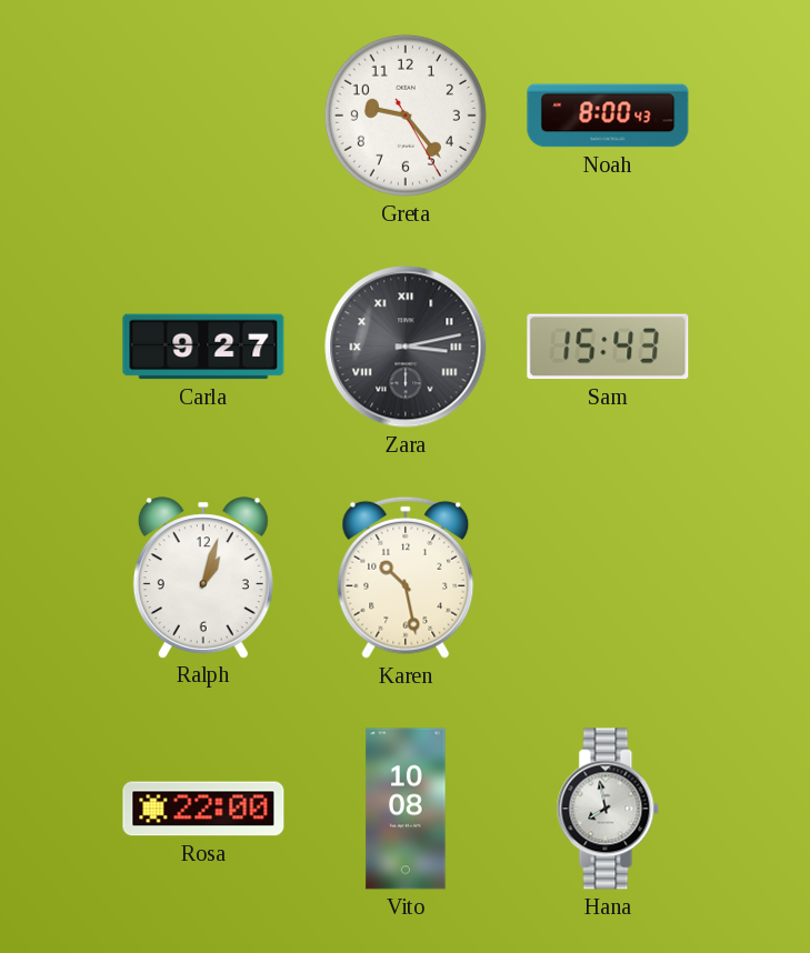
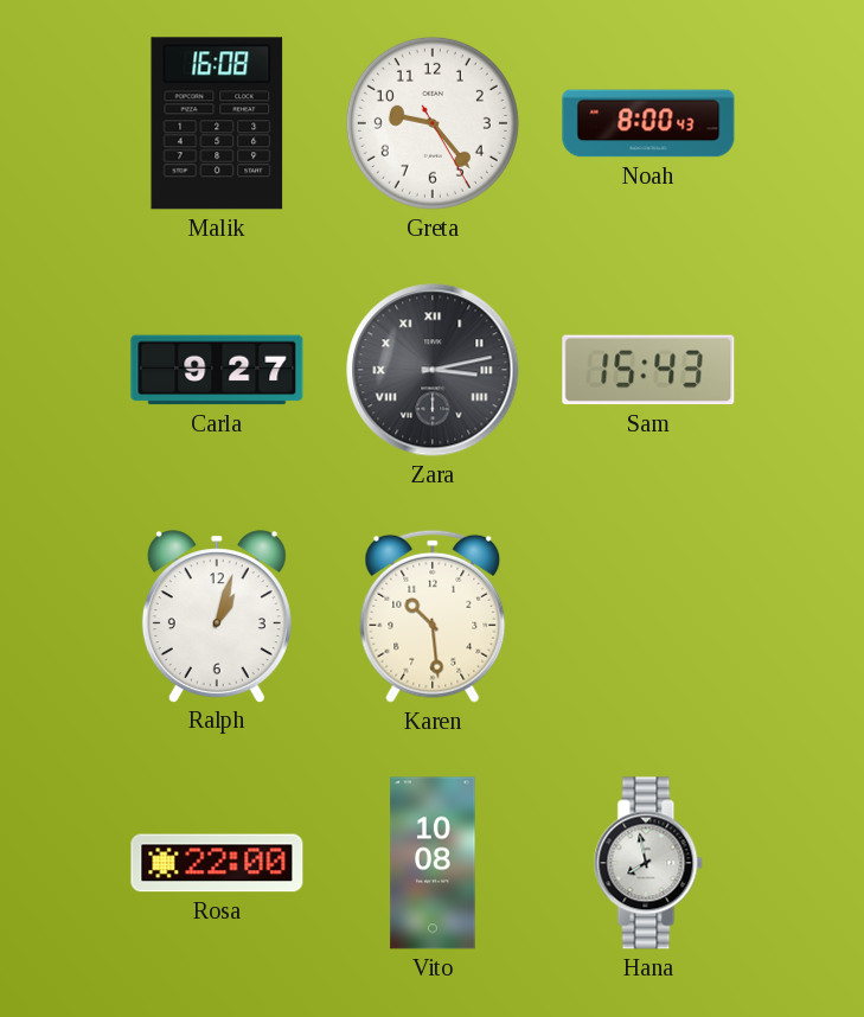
Malik: none -> 16:08 (217, 123)
Karen: 10:28 -> 10:29 (433, 616)
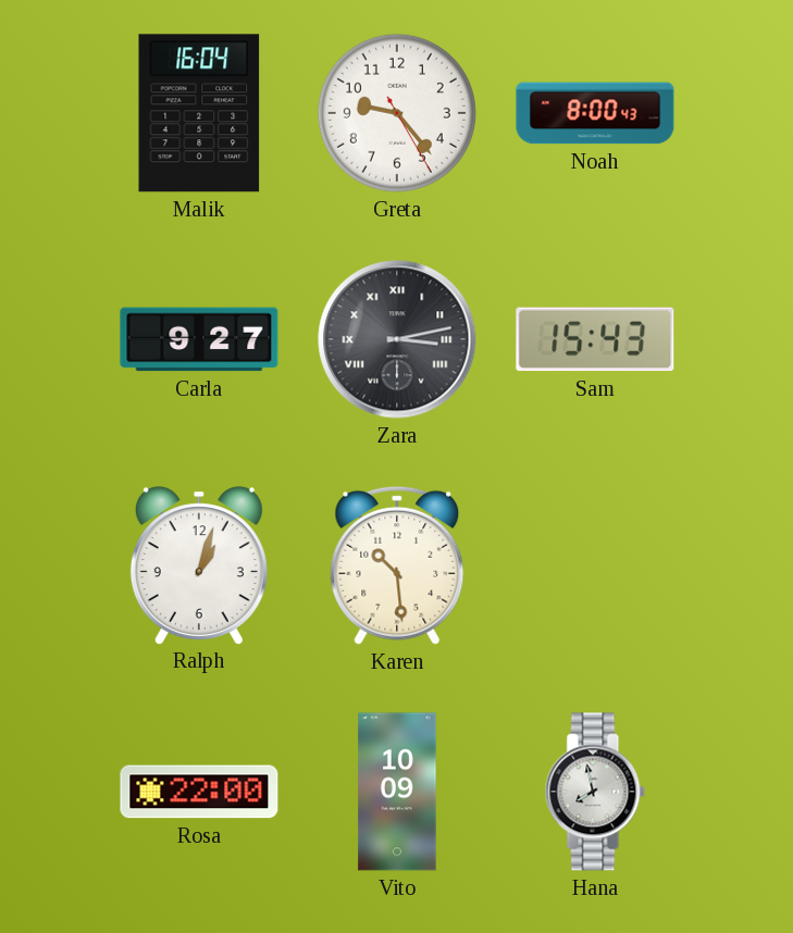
Malik: 16:08 -> 16:04 (199, 113)
Vito: 10:08 -> 10:09 (397, 792)
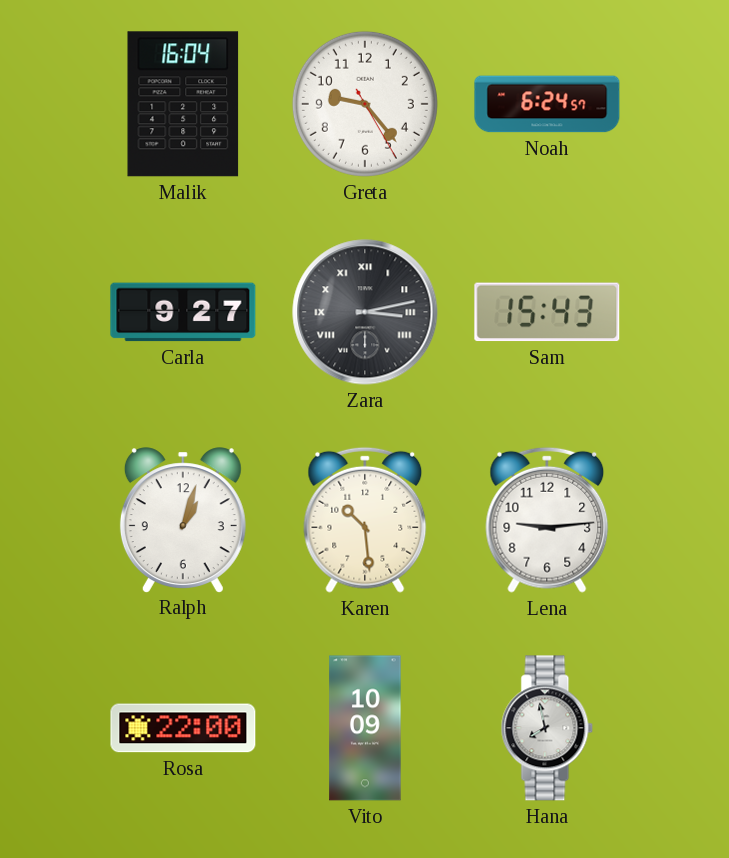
Noah: 8:00 -> 6:24 (547, 104)
Lena: none -> 9:14 (547, 520)
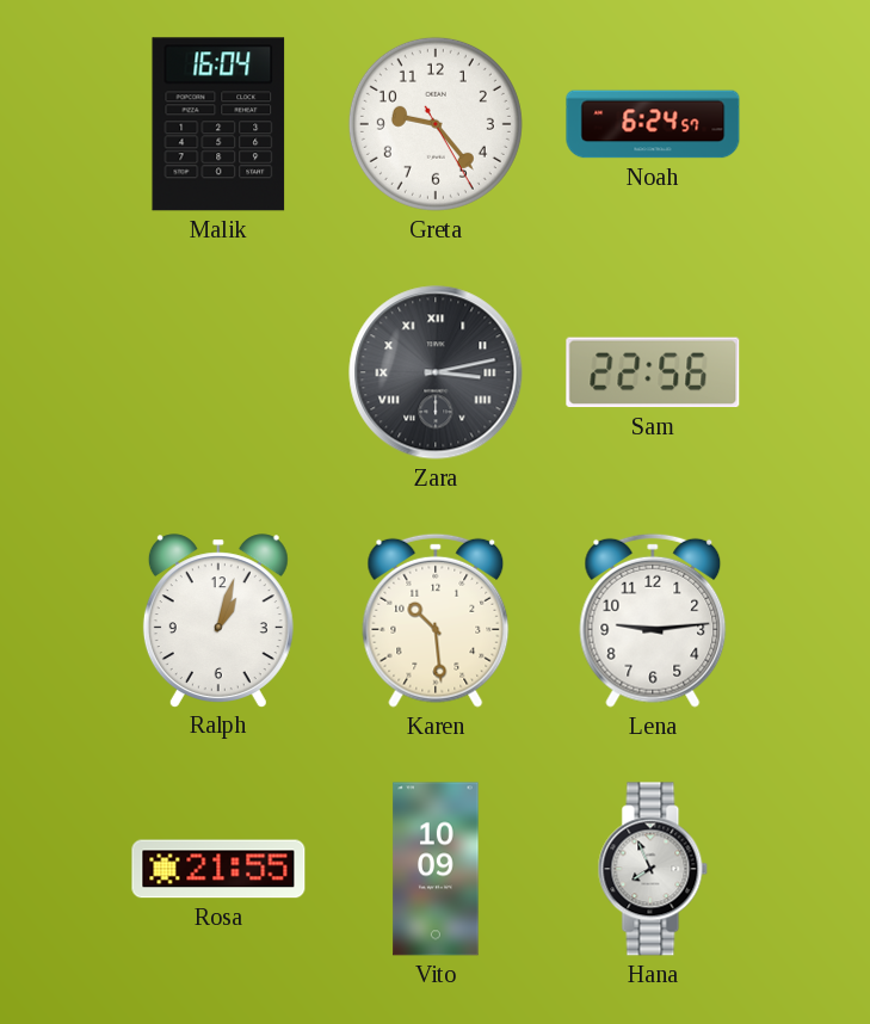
Carla: 9:27 -> none (183, 312)
Sam: 15:43 -> 22:56 (653, 372)
Rosa: 22:00 -> 21:55 (218, 869)
Hana: 7:58 -> 7:56 (653, 869)
